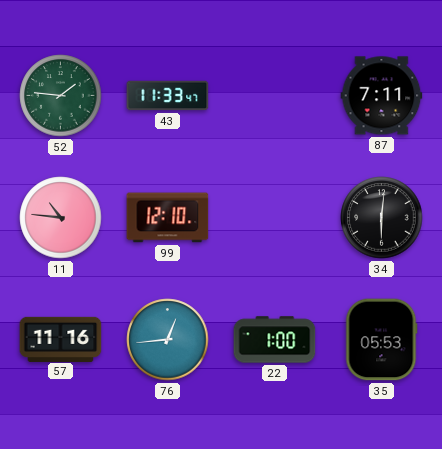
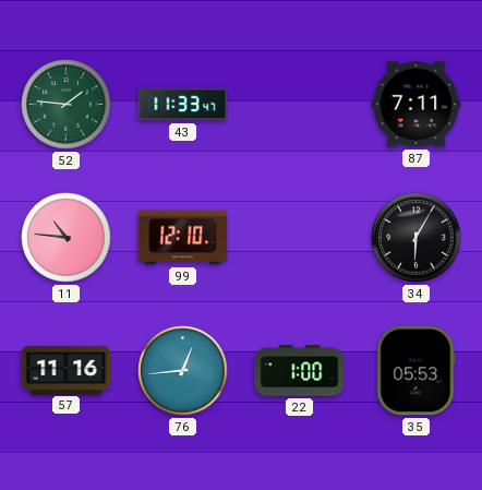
34: 6:01 -> 6:05 (417, 238)
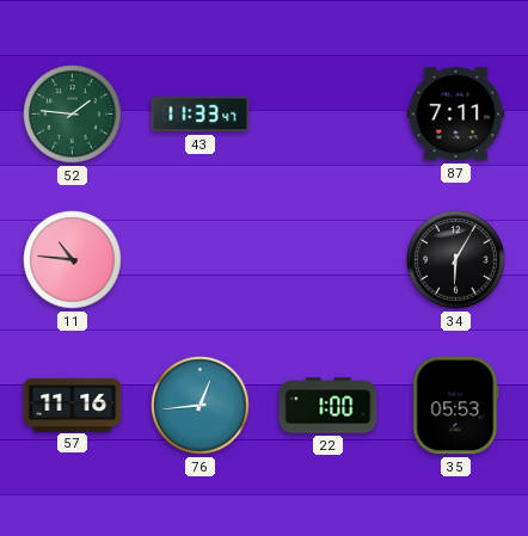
99: 12:10 -> none (183, 238)
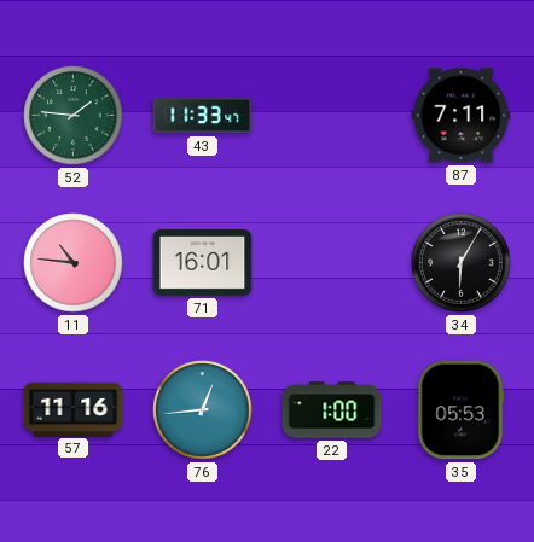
71: none -> 16:01 (203, 262)
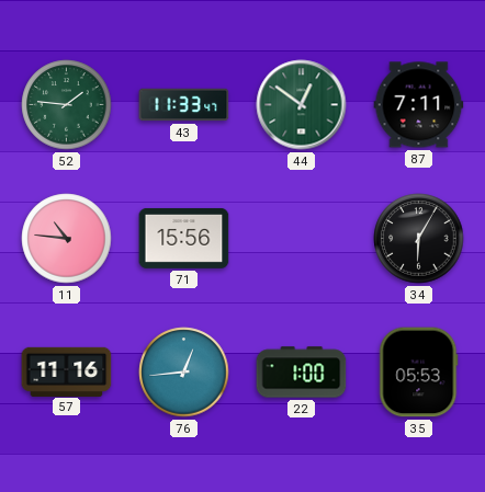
44: none -> 12:51 (302, 105)
71: 16:01 -> 15:56 (184, 238)
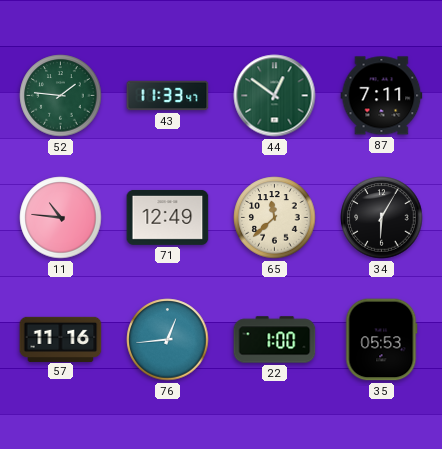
71: 15:56 -> 12:49 (168, 217)
65: none -> 11:38 (275, 218)
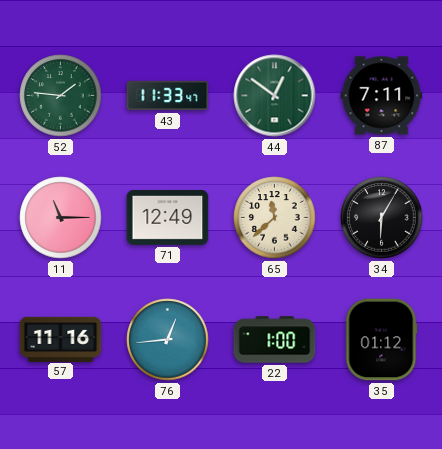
11: 10:46 -> 11:15 (61, 218)
35: 05:53 -> 01:12 (382, 340)
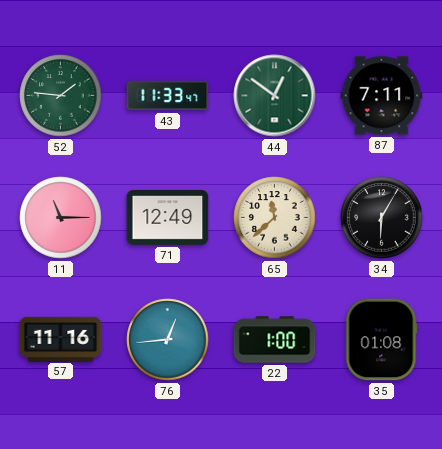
35: 01:12 -> 01:08 (382, 340)
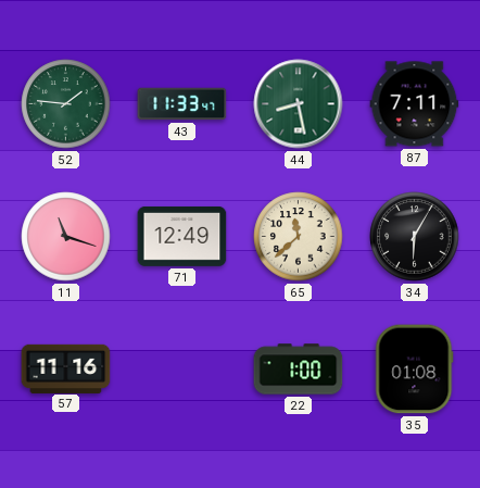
44: 12:51 -> 8:28 (299, 104)
11: 11:15 -> 11:18 (66, 237)
76: 12:44 -> none (168, 340)
